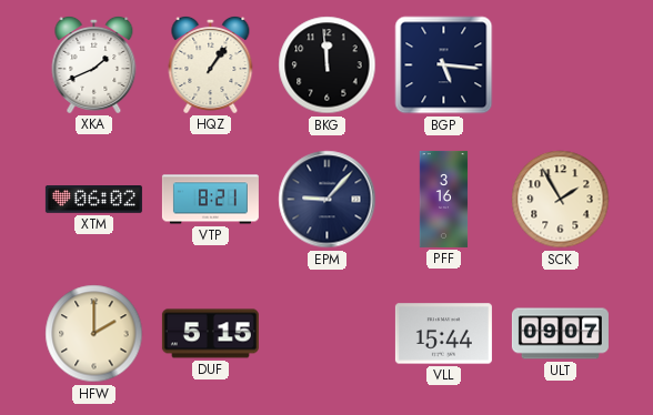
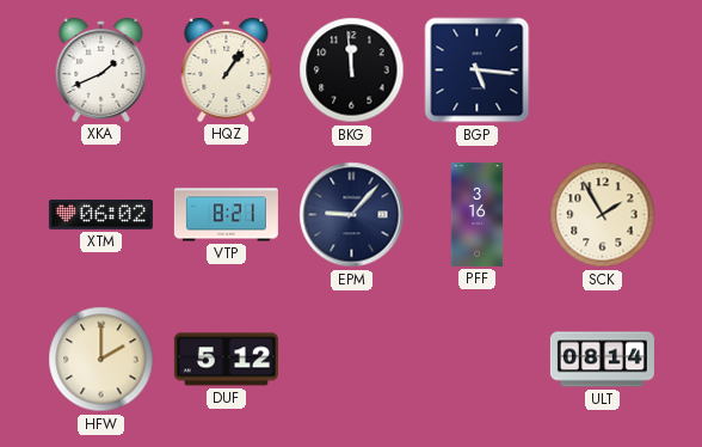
DUF: 5:15 -> 5:12 (226, 360)
VLL: 15:44 -> none (443, 334)
ULT: 09:07 -> 08:14 (602, 360)
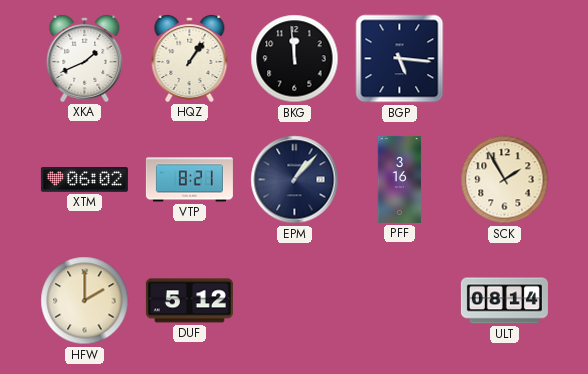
EPM: 9:07 -> 1:07 (295, 180)
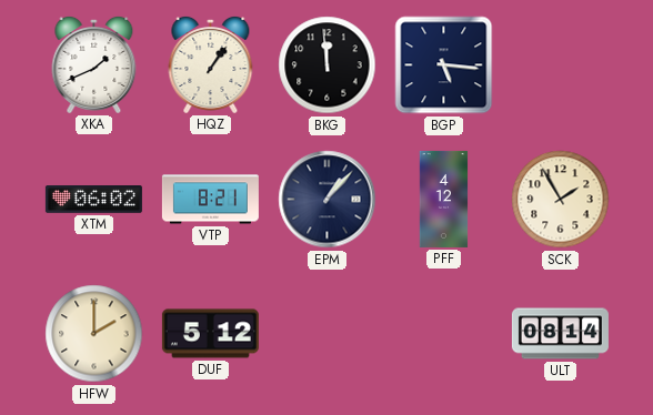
PFF: 3:16 -> 4:12 (444, 199)
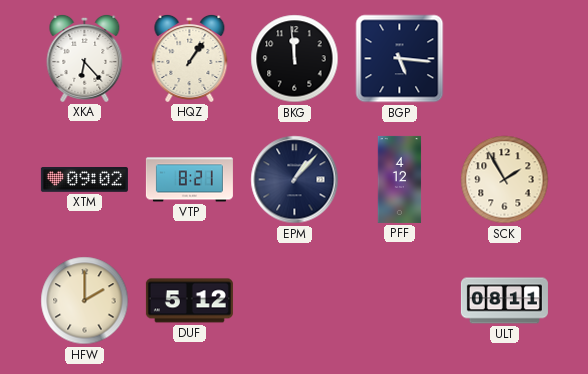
XKA: 1:41 -> 6:23 (85, 58)
XTM: 06:02 -> 09:02 (84, 180)
ULT: 08:14 -> 08:11 (504, 301)
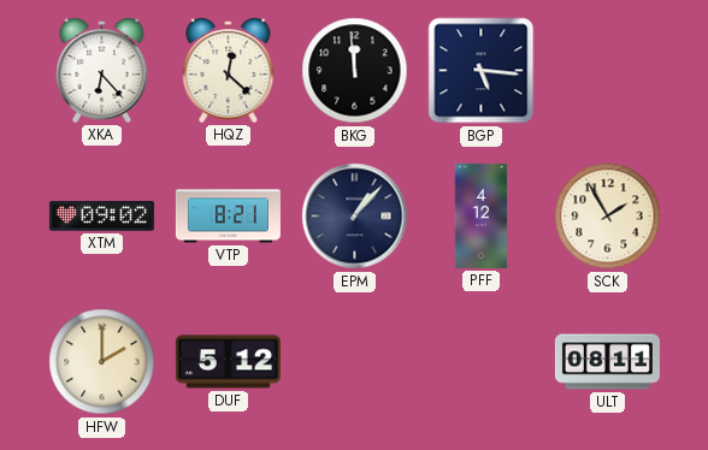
HQZ: 1:06 -> 12:22 (229, 70)
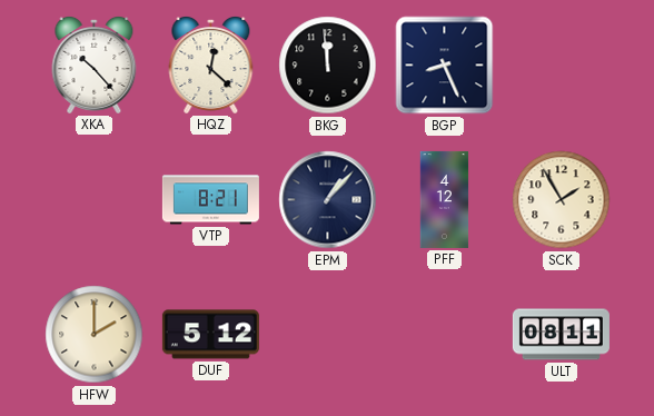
XKA: 6:23 -> 10:23 (95, 65)
BGP: 5:16 -> 8:26 (445, 66)
XTM: 09:02 -> none (101, 217)
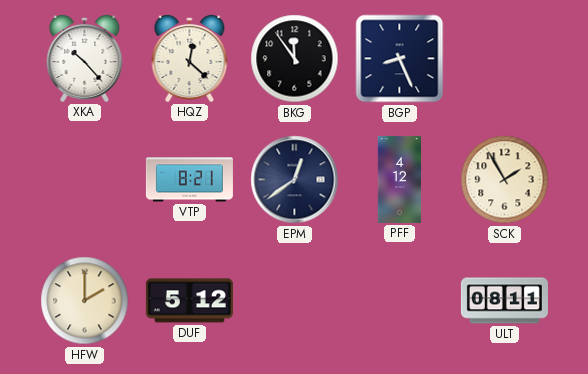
BKG: 11:59 -> 11:54 (295, 59)
EPM: 1:07 -> 12:39 (295, 180)
